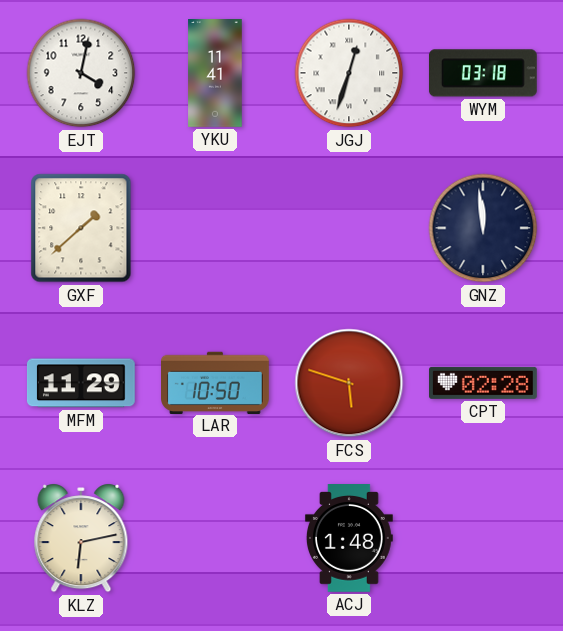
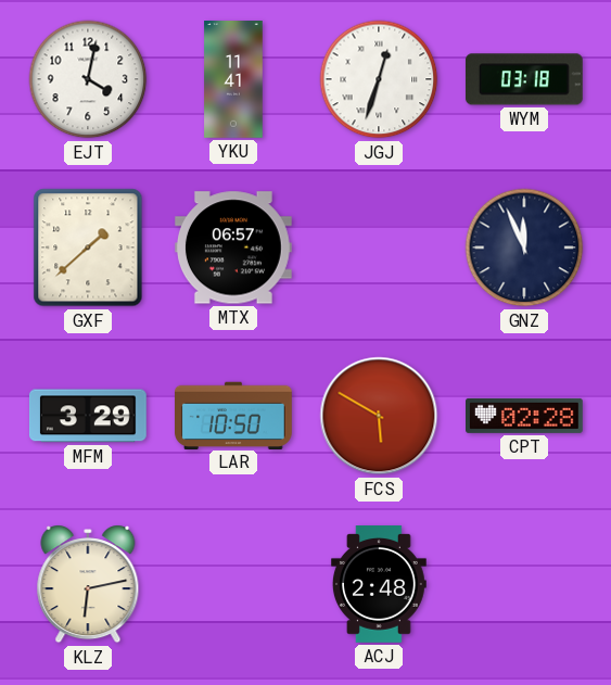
MTX: none -> 06:57 (233, 248)
GNZ: 11:59 -> 11:56 (524, 248)
MFM: 11:29 -> 3:29 (88, 416)
FCS: 5:48 -> 5:50 (379, 416)
ACJ: 1:48 -> 2:48 (379, 585)
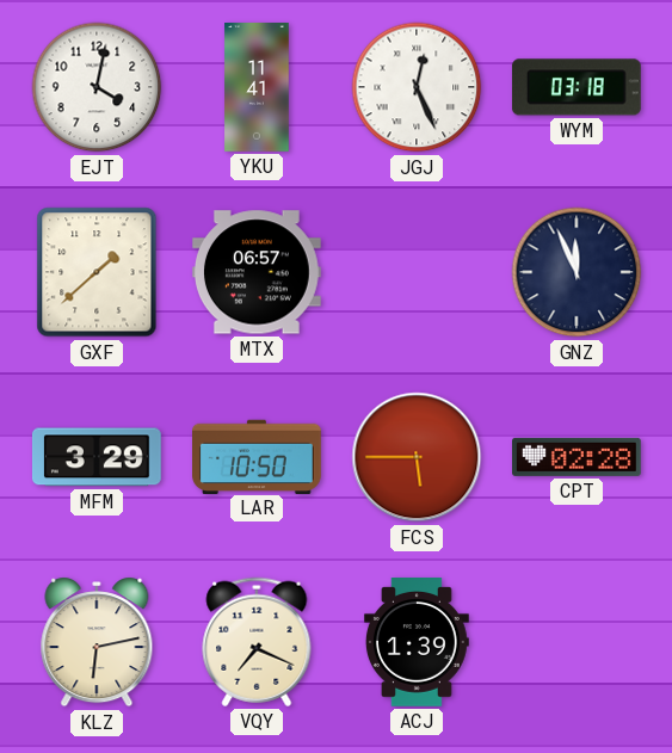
JGJ: 12:33 -> 12:26 (417, 87)
FCS: 5:50 -> 5:45 (417, 457)
VQY: none -> 7:19 (257, 642)
ACJ: 2:48 -> 1:39 (417, 643)
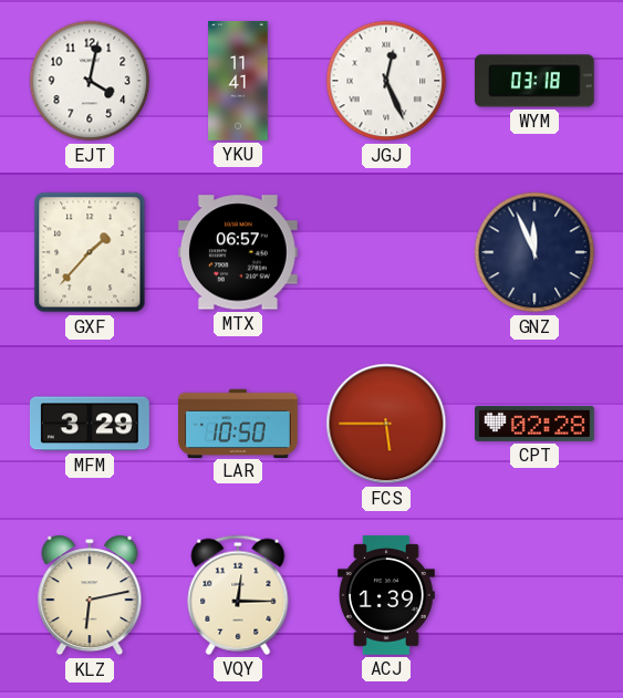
GXF: 1:38 -> 1:37 (90, 252)
VQY: 7:19 -> 12:15 (238, 595)
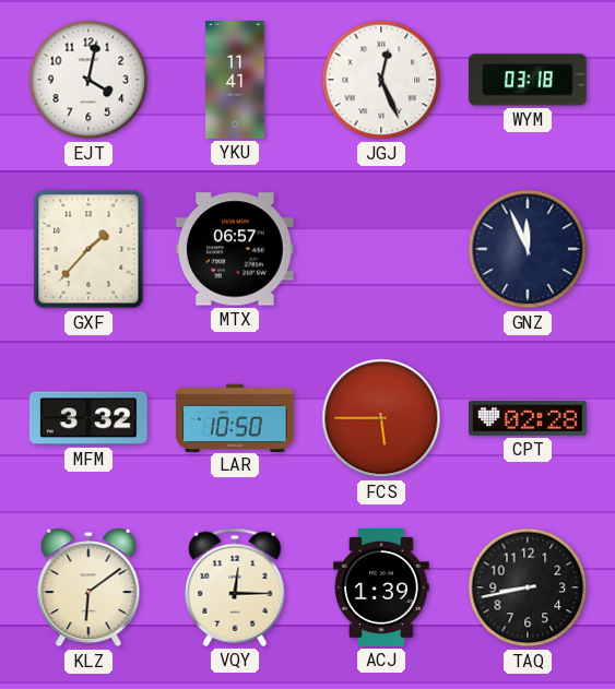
MFM: 3:29 -> 3:32 (88, 418)
KLZ: 6:13 -> 6:09 (88, 587)
TAQ: none -> 8:43 (528, 587)
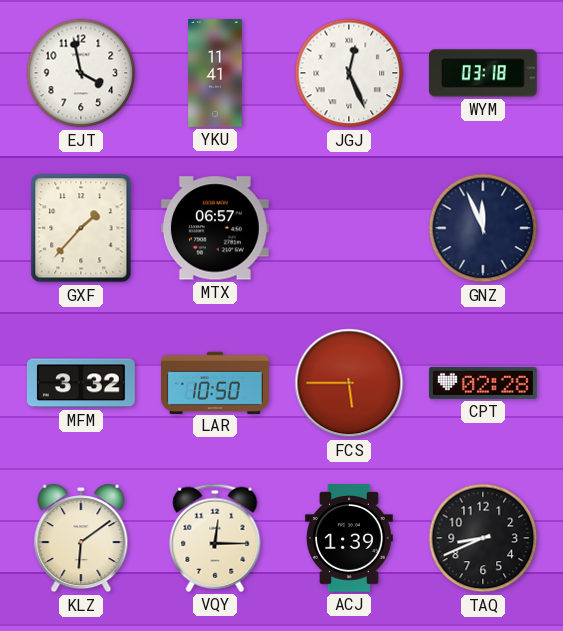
EJT: 4:02 -> 3:58 (81, 73)
TAQ: 8:43 -> 8:41 (483, 538)
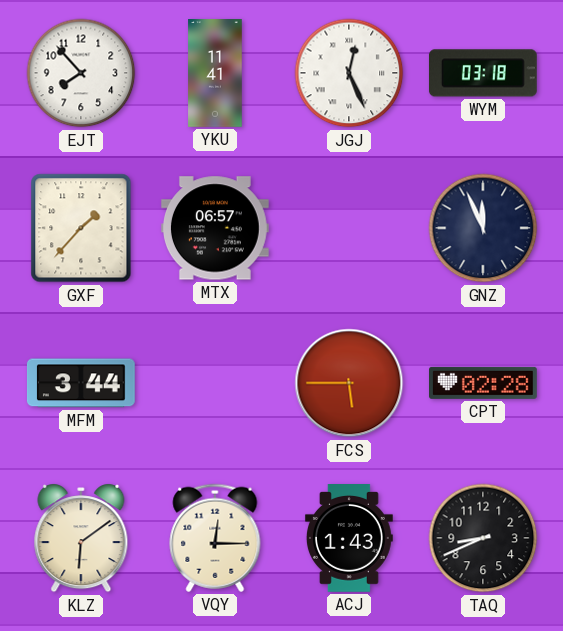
EJT: 3:58 -> 7:53 (81, 73)
MFM: 3:32 -> 3:44 (81, 383)
LAR: 10:50 -> none (216, 382)
ACJ: 1:39 -> 1:43 (349, 539)
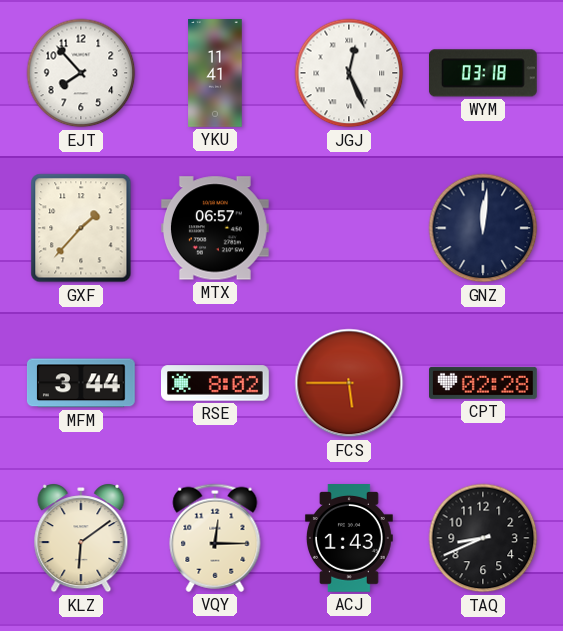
GNZ: 11:56 -> 12:01 (483, 228)
RSE: none -> 8:02 (216, 383)
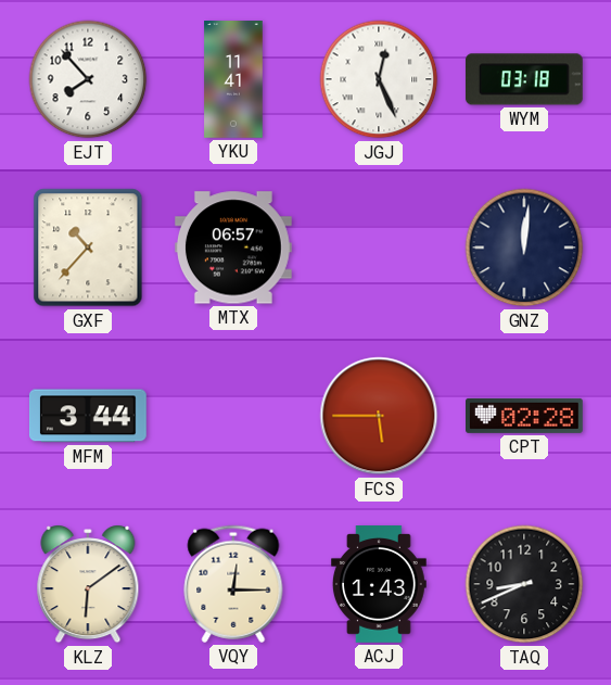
GXF: 1:37 -> 10:37 (88, 248)
RSE: 8:02 -> none (216, 383)
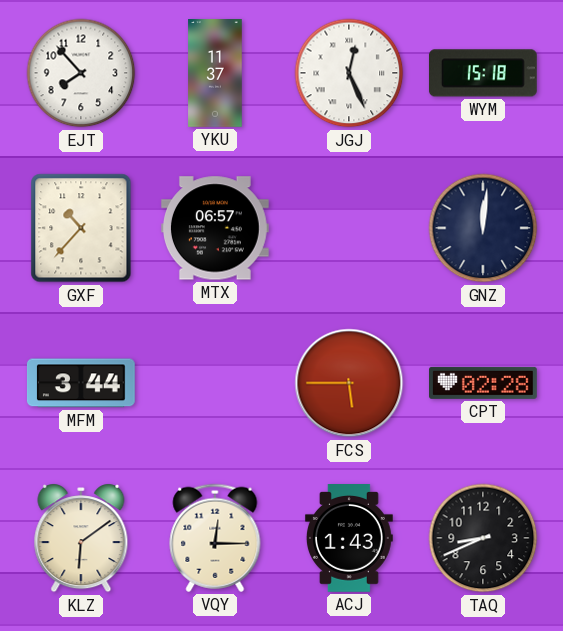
YKU: 11:41 -> 11:37 (215, 74)
WYM: 03:18 -> 15:18 (483, 73)
